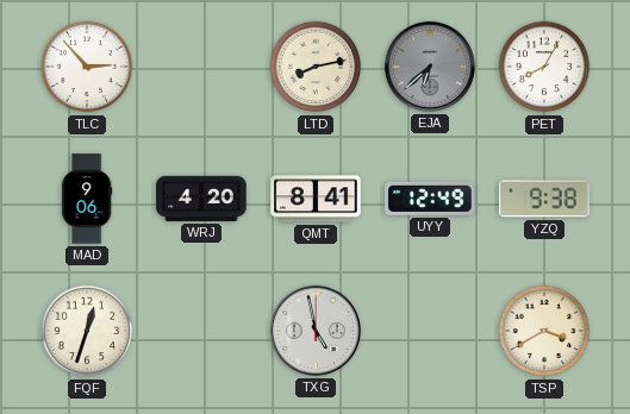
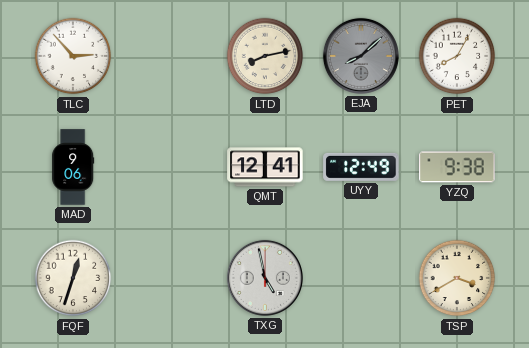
EJA: 6:38 -> 8:08 (361, 56)
WRJ: 4:20 -> none (201, 199)
QMT: 8:41 -> 12:41 (265, 167)
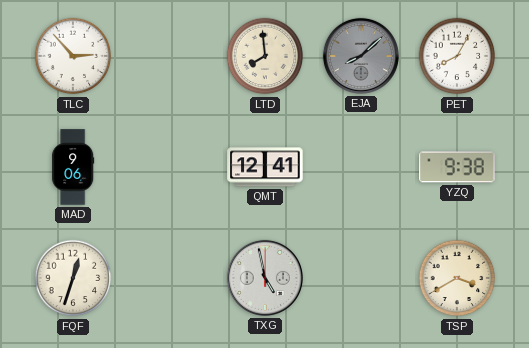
LTD: 8:13 -> 7:59 (265, 56)
UYY: 12:49 -> none (361, 167)
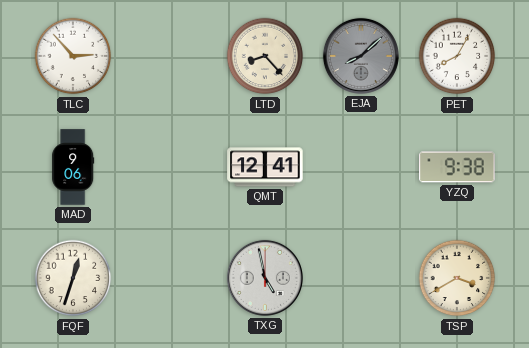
LTD: 7:59 -> 8:23 (265, 56)
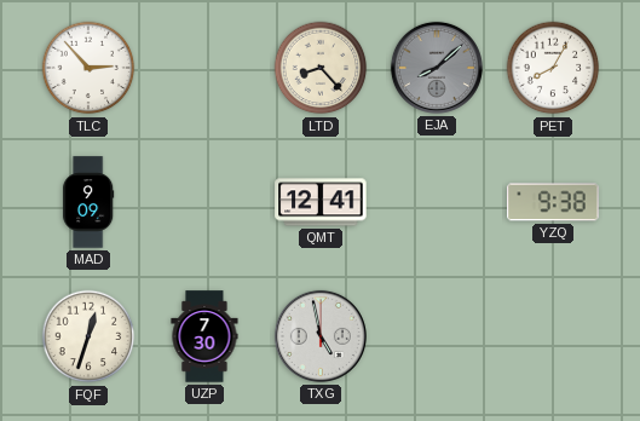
MAD: 9:06 -> 9:09 (88, 202)
UZP: none -> 7:30 (204, 336)
TSP: 3:40 -> none (457, 278)
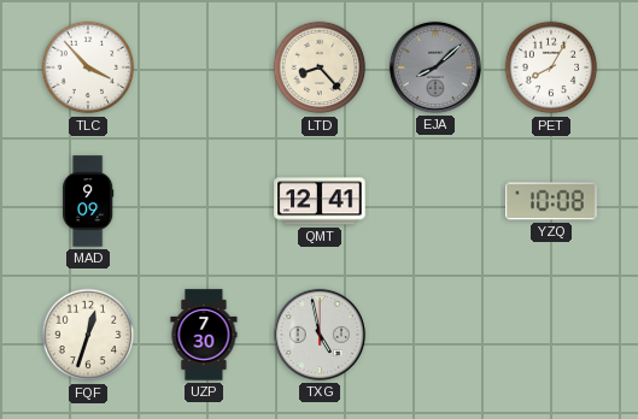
TLC: 2:53 -> 3:53 (88, 67)
YZQ: 9:38 -> 10:08 (551, 201)
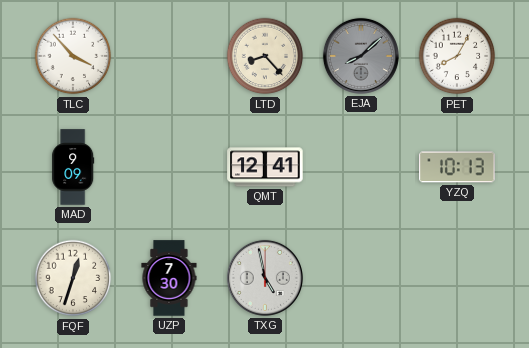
YZQ: 10:08 -> 10:13 (457, 167)
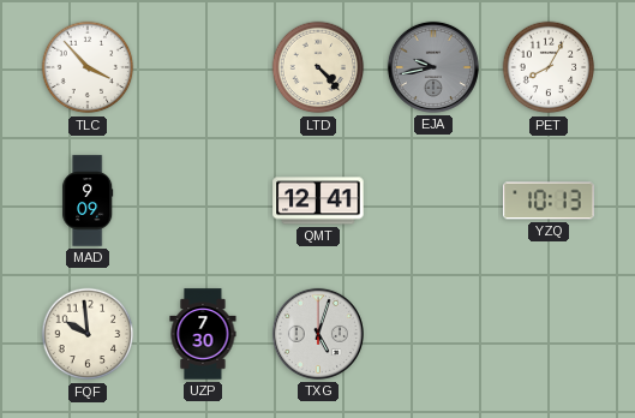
LTD: 8:23 -> 4:23 (318, 67)
EJA: 8:08 -> 9:43 (433, 67)
FQF: 12:33 -> 9:59 (88, 334)
TXG: 4:58 -> 5:03 (318, 334)
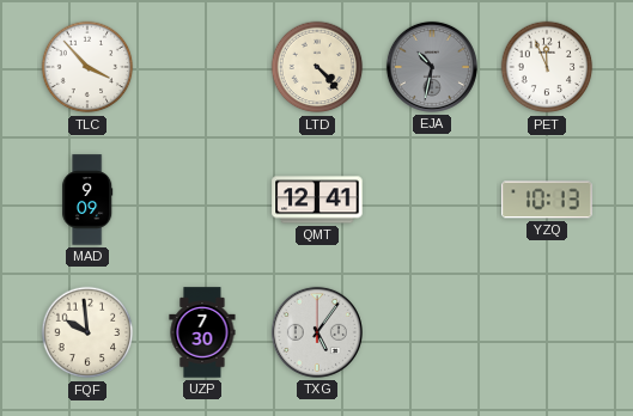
EJA: 9:43 -> 10:32 (432, 67)
PET: 8:05 -> 11:56 (547, 67)
TXG: 5:03 -> 5:06 (317, 332)
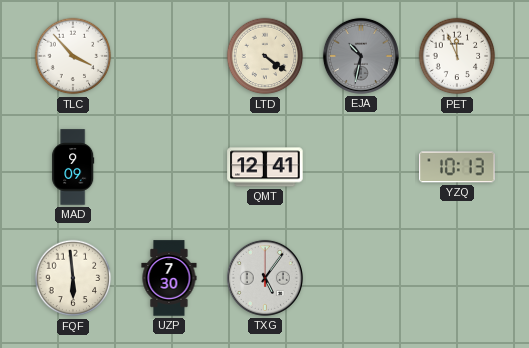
LTD: 4:23 -> 4:21 (265, 56)
FQF: 9:59 -> 5:59 (73, 278)
